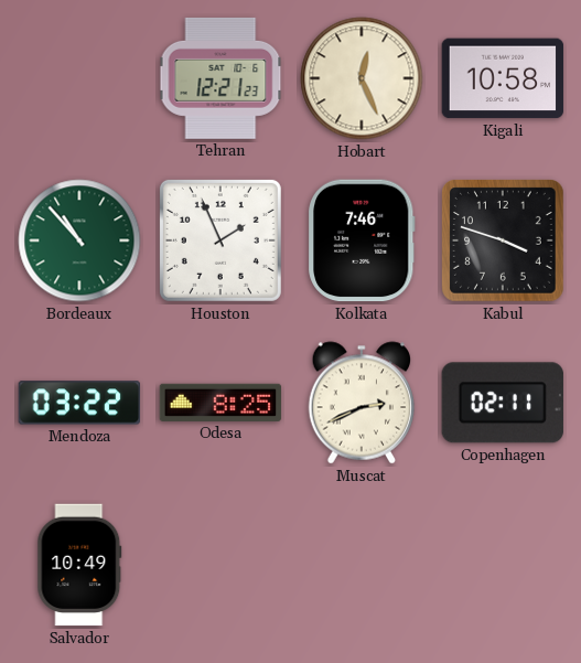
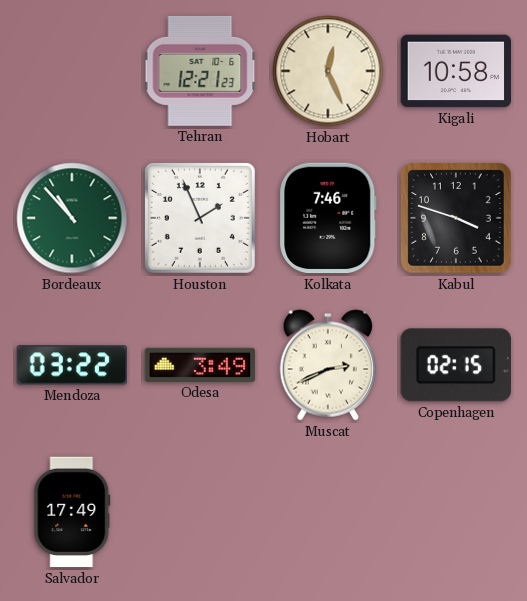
Odesa: 8:25 -> 3:49 (200, 365)
Copenhagen: 02:11 -> 02:15 (456, 365)
Salvador: 10:49 -> 17:49 (72, 512)
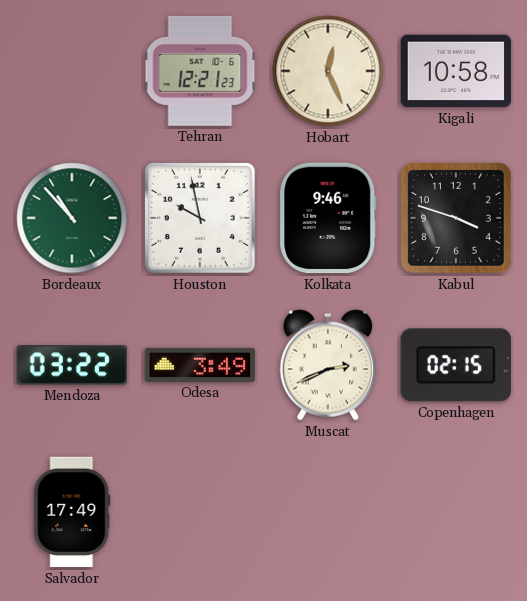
Houston: 1:56 -> 9:58 (200, 218)
Kolkata: 7:46 -> 9:46 (329, 218)
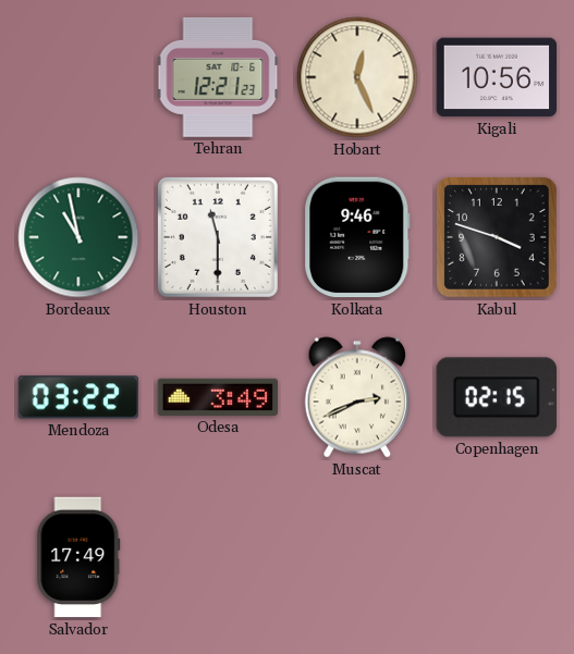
Kigali: 10:58 -> 10:56 (497, 77)
Bordeaux: 10:53 -> 10:58 (78, 237)
Houston: 9:58 -> 11:30 (218, 237)
